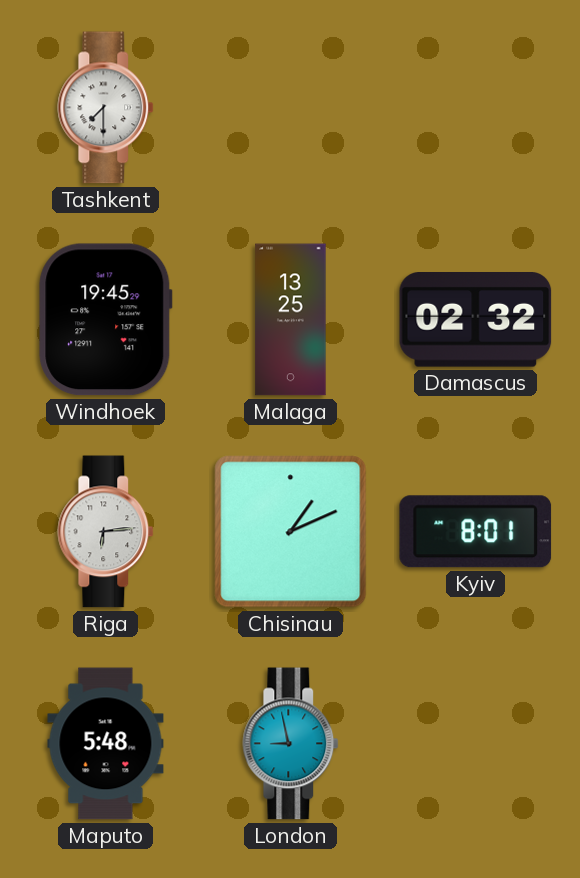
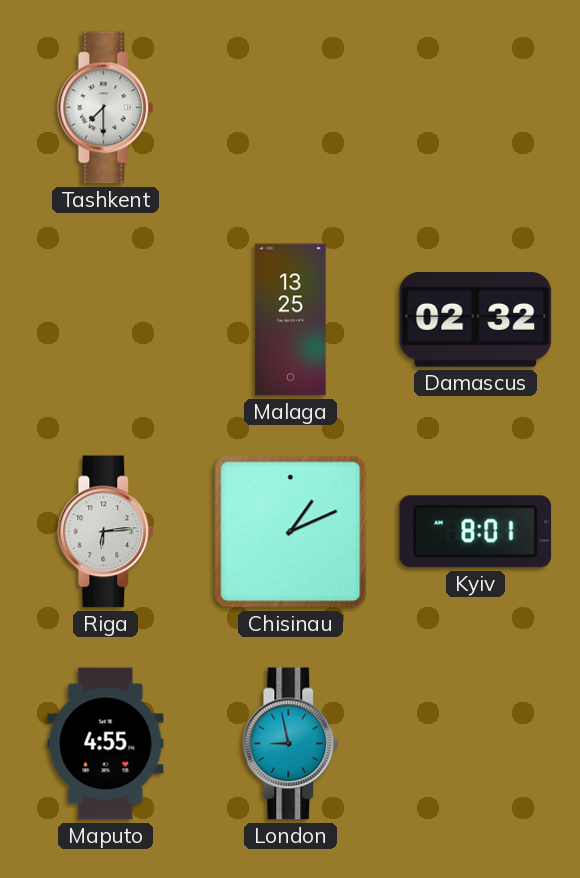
Windhoek: 19:45 -> none (106, 320)
Maputo: 5:48 -> 4:55 (106, 744)
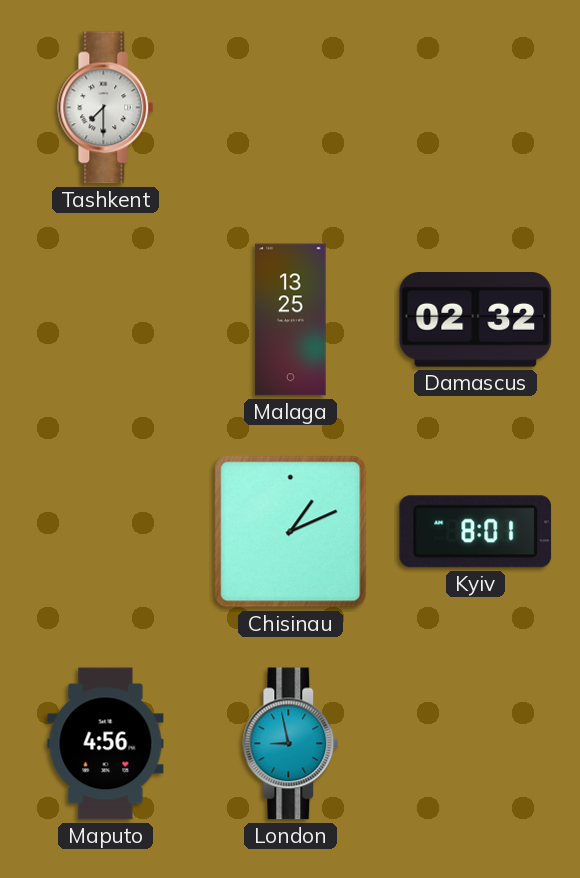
Riga: 6:14 -> none (106, 532)
Maputo: 4:55 -> 4:56 (106, 744)
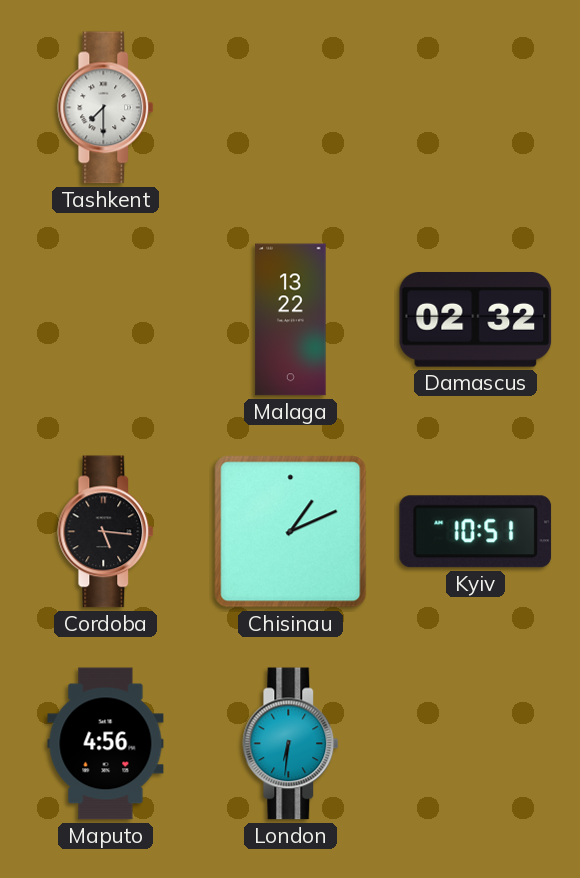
Malaga: 13:25 -> 13:22 (291, 320)
Cordoba: none -> 5:16 (106, 532)
Kyiv: 8:01 -> 10:51 (476, 532)
London: 8:58 -> 6:31 (291, 744)
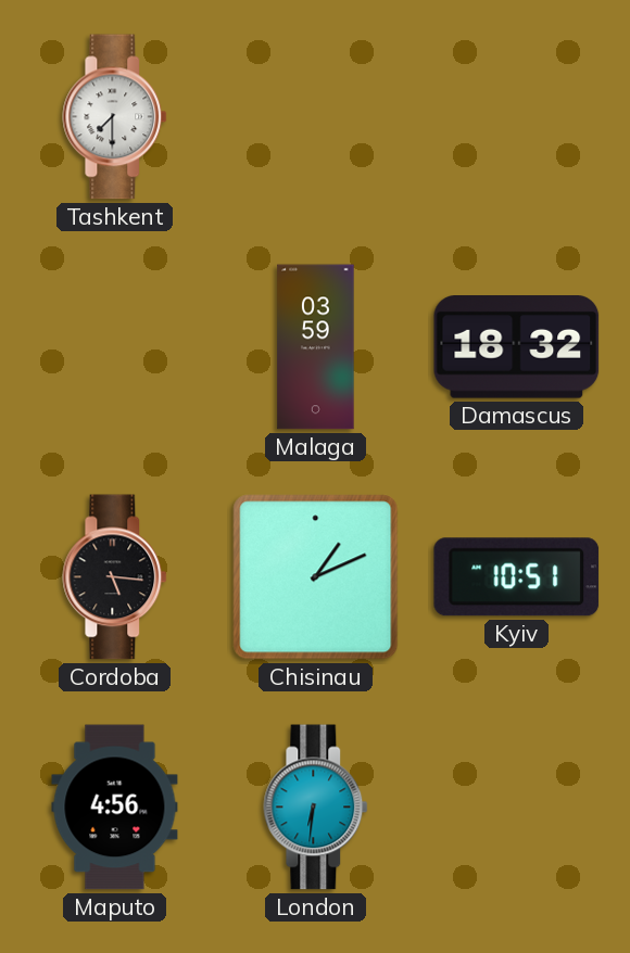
Malaga: 13:22 -> 03:59 (316, 347)
Damascus: 02:32 -> 18:32 (517, 347)
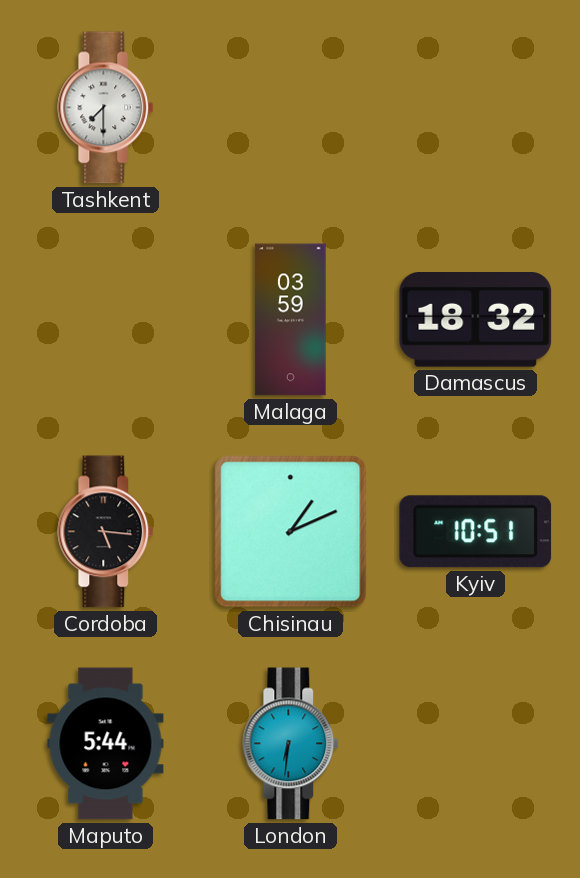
Maputo: 4:56 -> 5:44 (106, 744)
